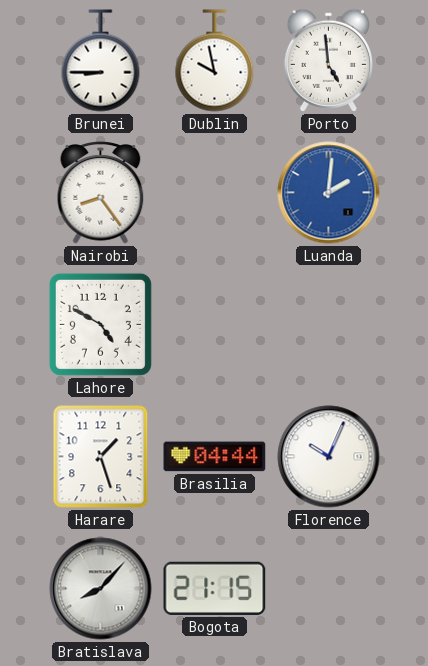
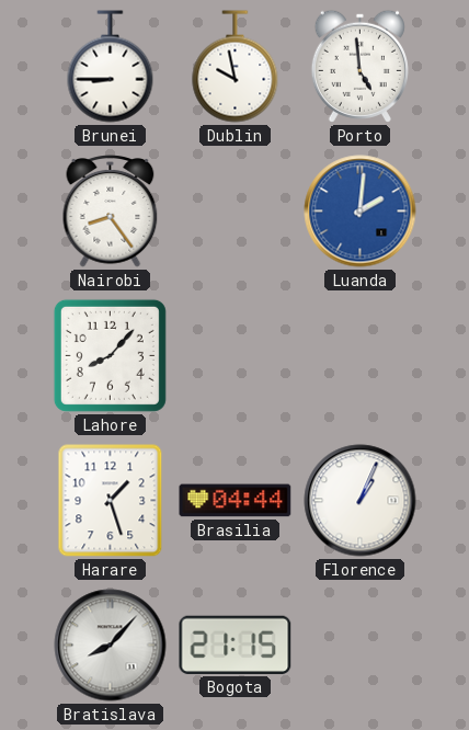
Lahore: 4:50 -> 8:07 (110, 355)
Florence: 10:04 -> 1:04 (361, 501)
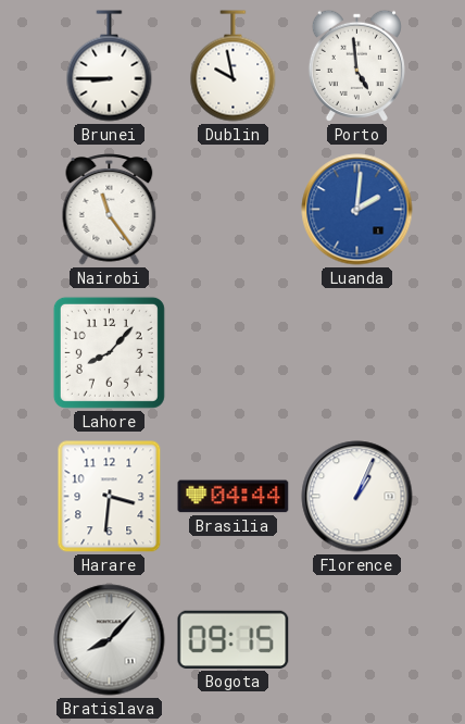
Nairobi: 8:24 -> 11:24 (110, 210)
Harare: 1:27 -> 3:31 (110, 497)
Bogota: 21:15 -> 09:15 (234, 639)
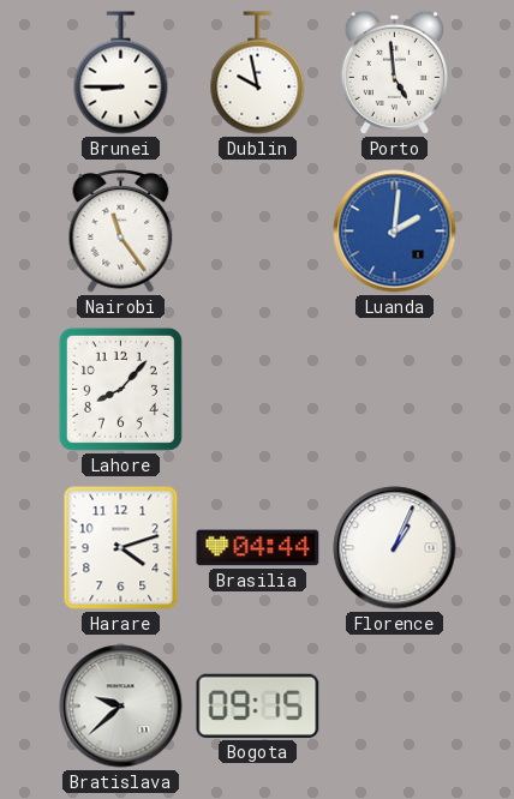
Harare: 3:31 -> 4:12 (121, 548)
Bratislava: 8:07 -> 9:38 (121, 707)
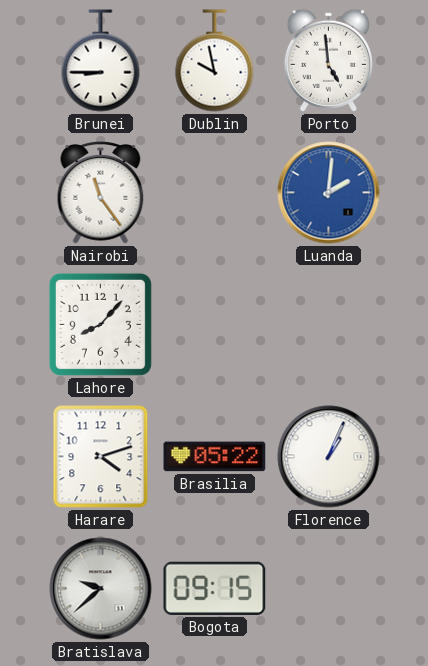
Brasilia: 04:44 -> 05:22 (215, 457)
